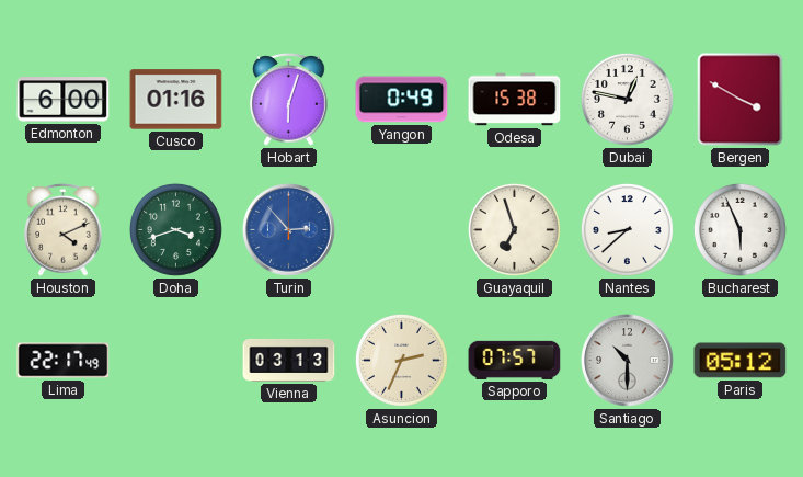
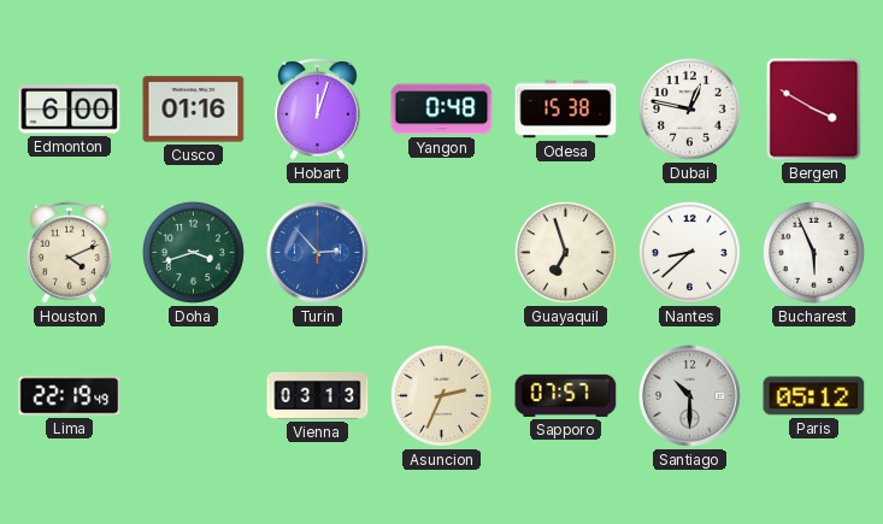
Hobart: 6:03 -> 12:03 (318, 108)
Yangon: 0:49 -> 0:48 (442, 110)
Lima: 22:17 -> 22:19 (70, 396)
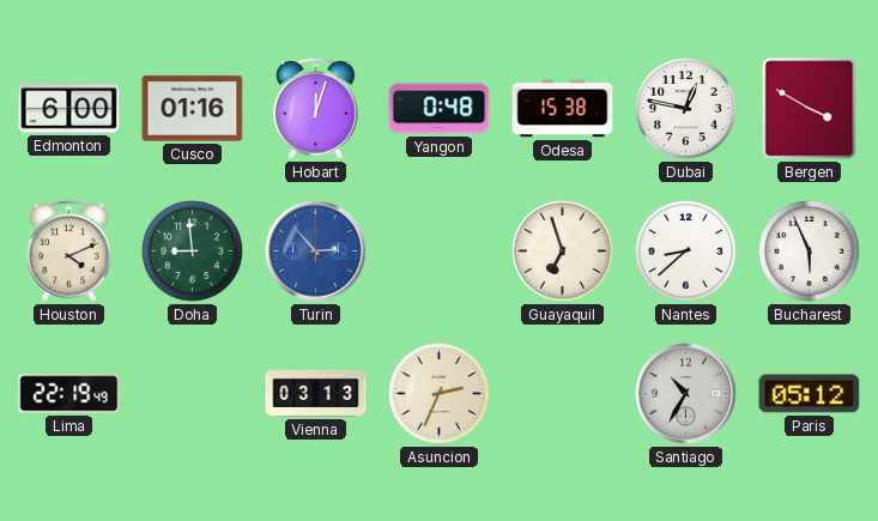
Doha: 3:42 -> 8:59 (192, 250)
Sapporo: 07:57 -> none (566, 395)
Santiago: 10:30 -> 10:35 (686, 394)
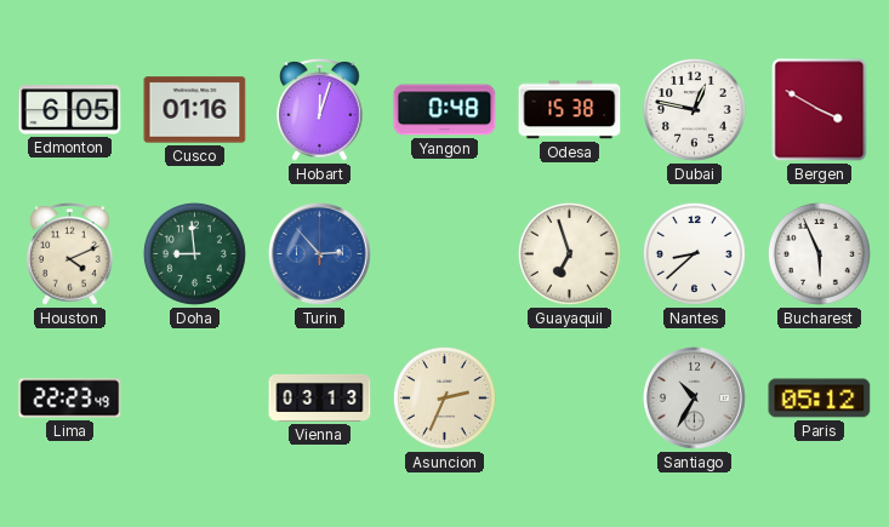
Edmonton: 6:00 -> 6:05 (70, 110)
Lima: 22:19 -> 22:23 (70, 399)
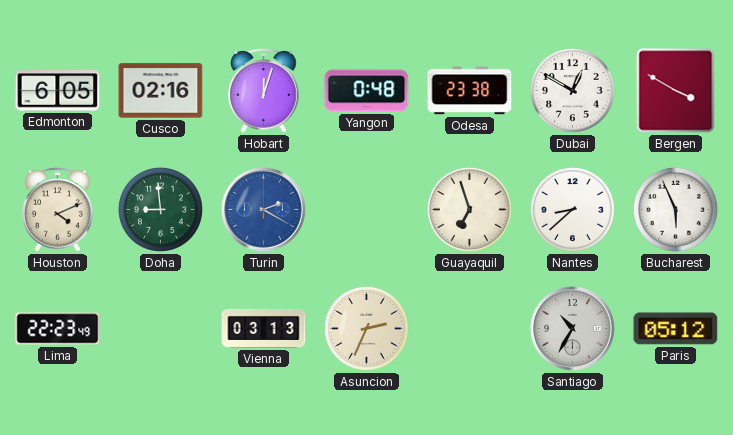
Cusco: 01:16 -> 02:16 (161, 91)
Odesa: 15:38 -> 23:38 (470, 91)
Dubai: 12:47 -> 12:50 (572, 90)
Turin: 2:53 -> 2:20 (264, 210)
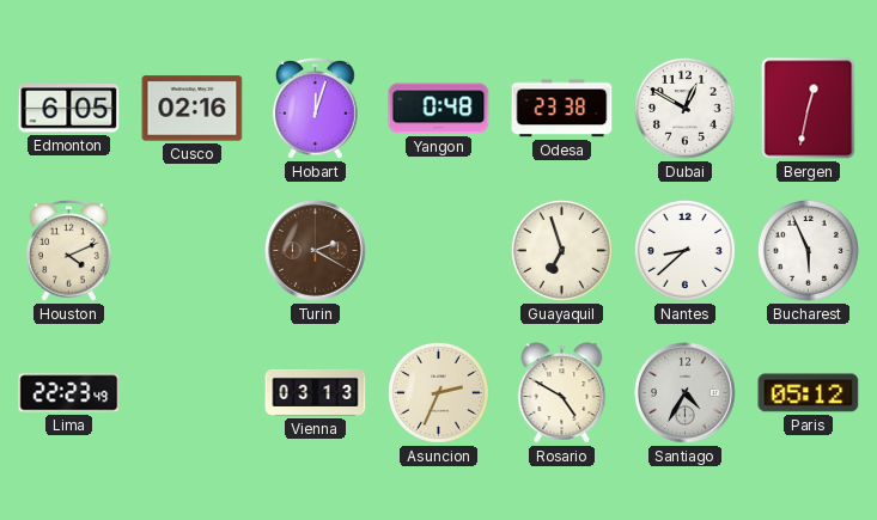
Bergen: 3:50 -> 12:32 (809, 109)
Doha: 8:59 -> none (160, 209)
Turin dial: blue -> brown (316, 251)
Rosario: none -> 4:50 (562, 393)
Santiago: 10:35 -> 4:35 (686, 393)
